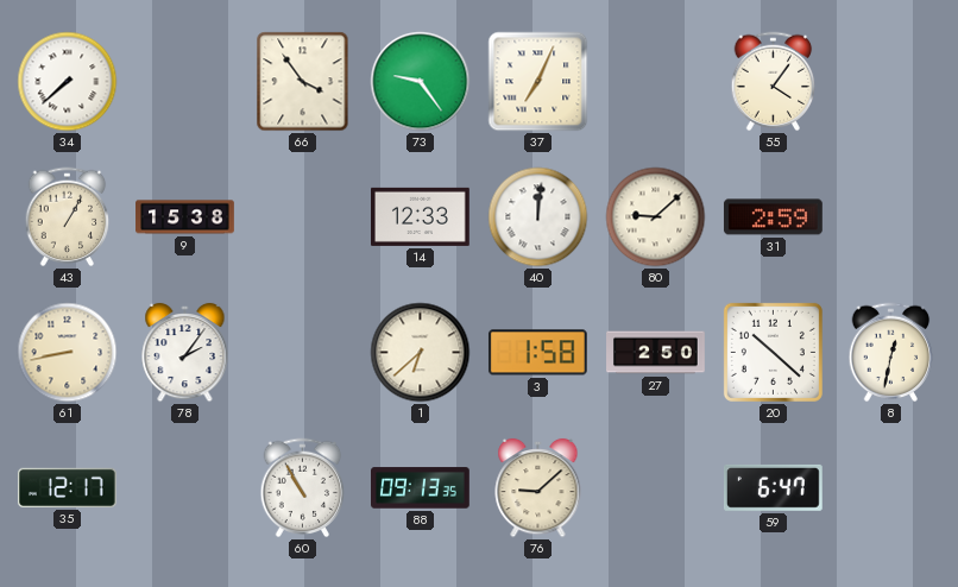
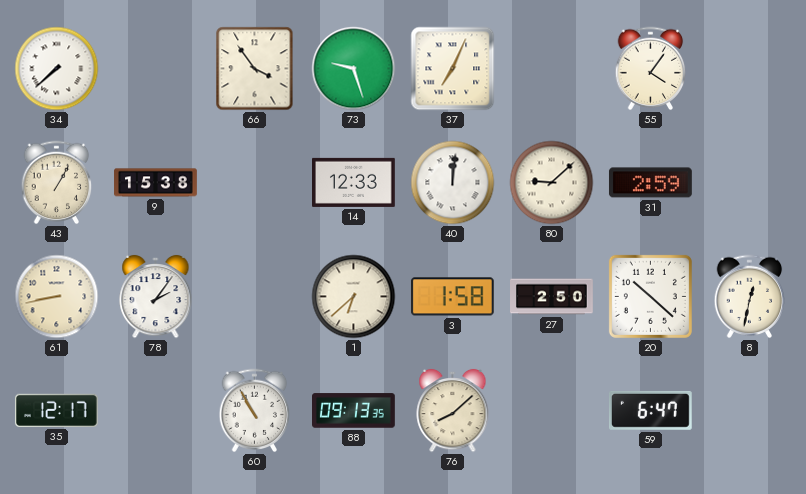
73: 9:24 -> 9:27 (354, 69)
76: 9:08 -> 8:08 (453, 411)
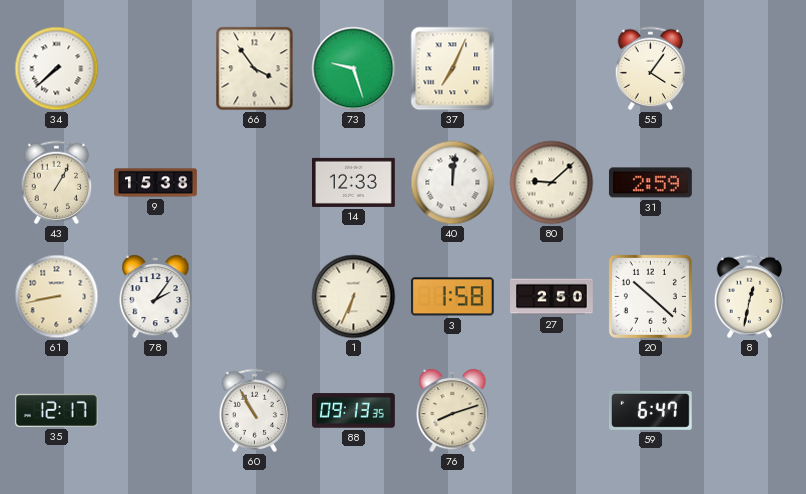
1: 6:38 -> 6:34 (354, 297)
76: 8:08 -> 8:12 (453, 411)
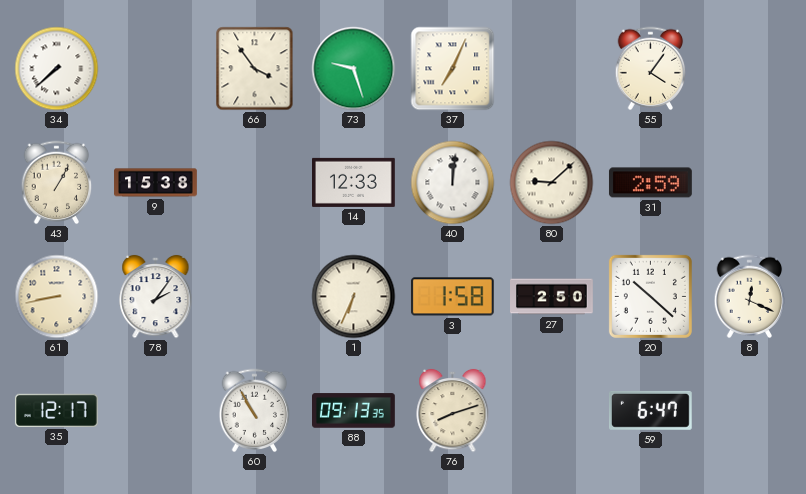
8: 12:32 -> 12:19 (750, 297)
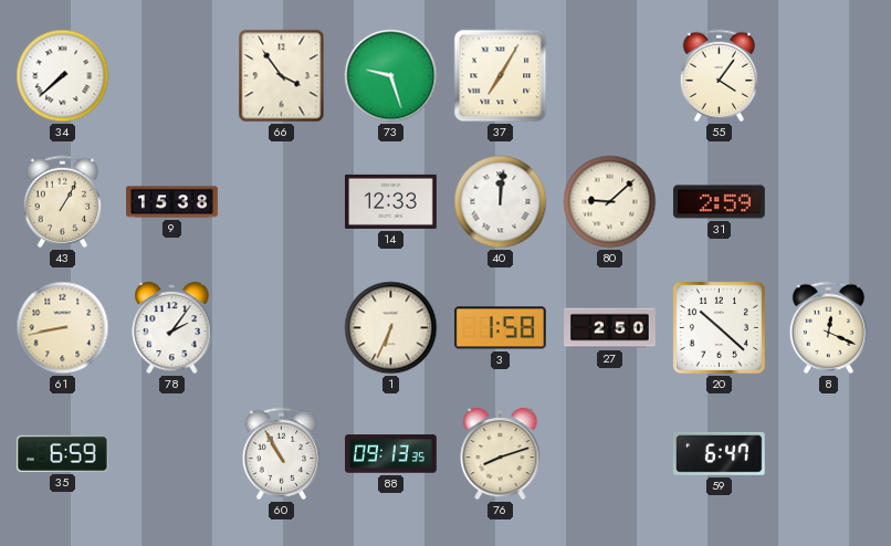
37: 7:04 -> 7:05 (501, 76)
35: 12:17 -> 6:59 (63, 453)
